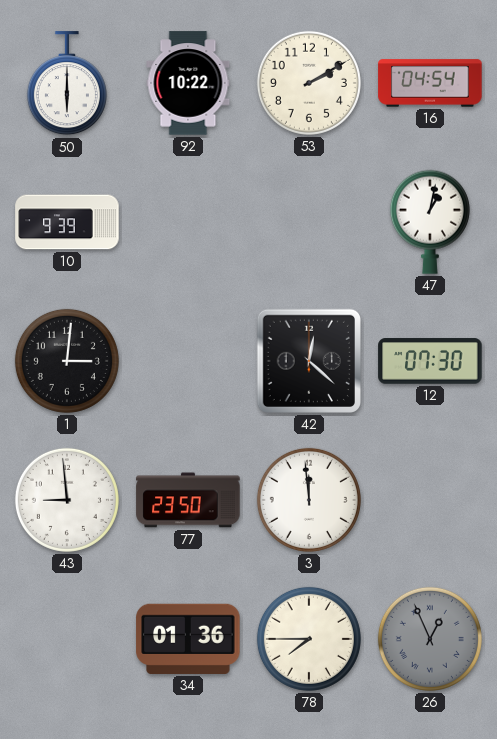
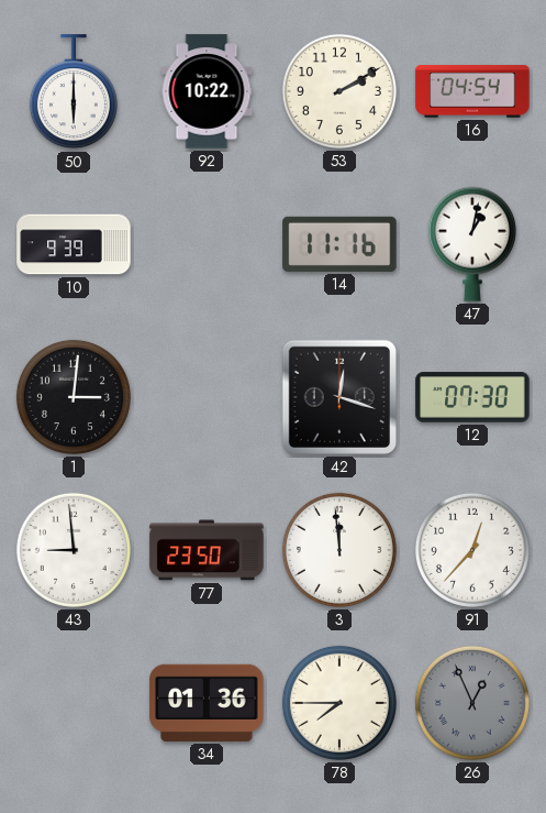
14: none -> 11:16 (339, 244)
42: 12:22 -> 12:18 (339, 397)
91: none -> 12:37 (472, 550)
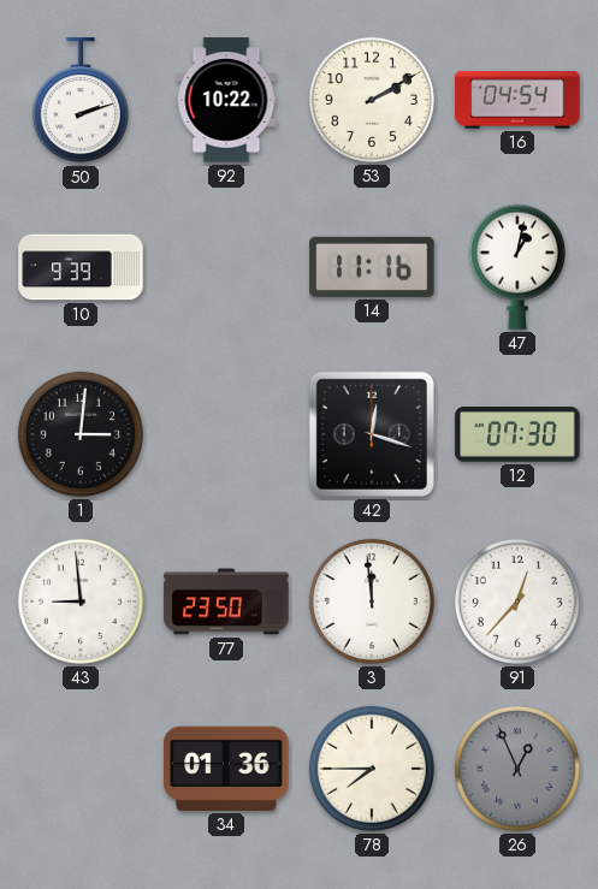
50: 6:00 -> 2:12 (81, 101)
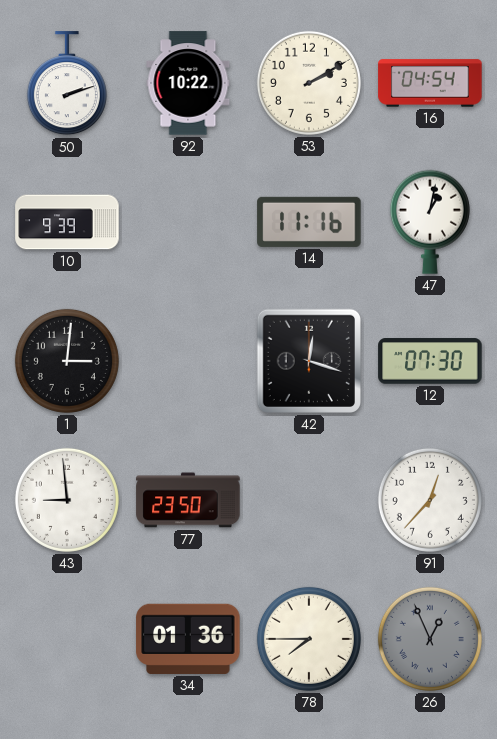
3: 11:59 -> none (372, 601)
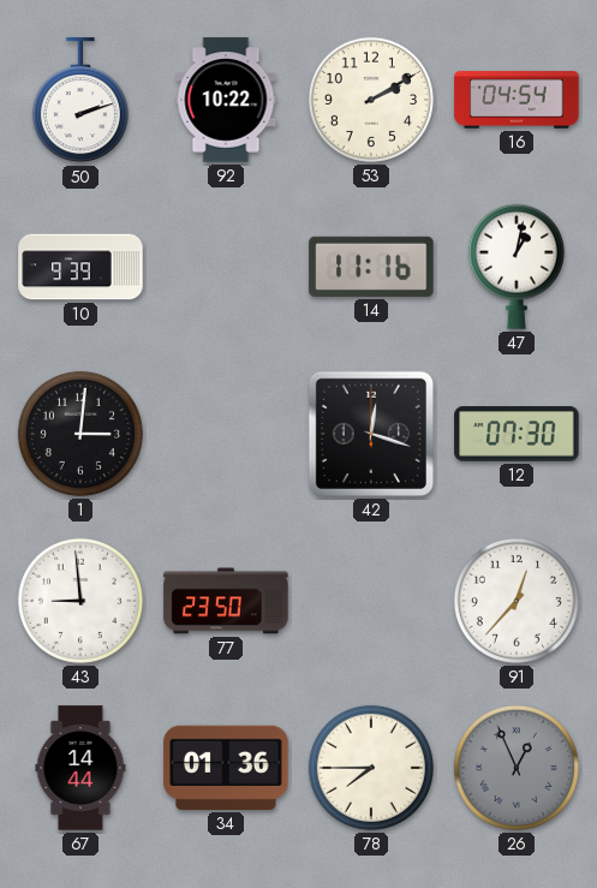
67: none -> 14:44 (80, 768)
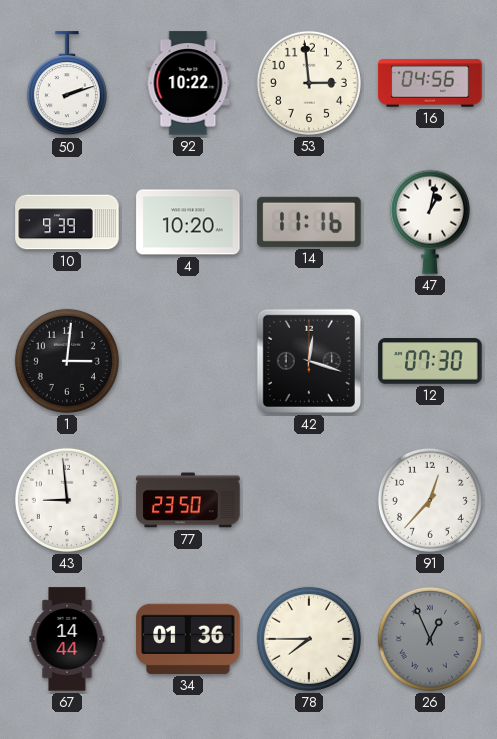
53: 2:10 -> 2:59 (309, 83)
16: 04:54 -> 04:56 (430, 83)
4: none -> 10:20 (188, 222)
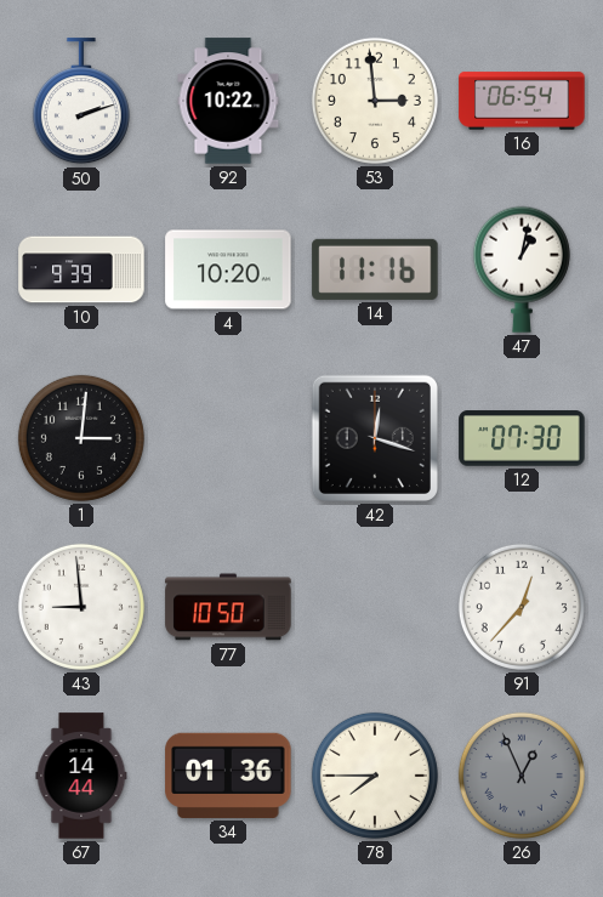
16: 04:56 -> 06:54 (522, 101)
77: 23:50 -> 10:50 (228, 607)
